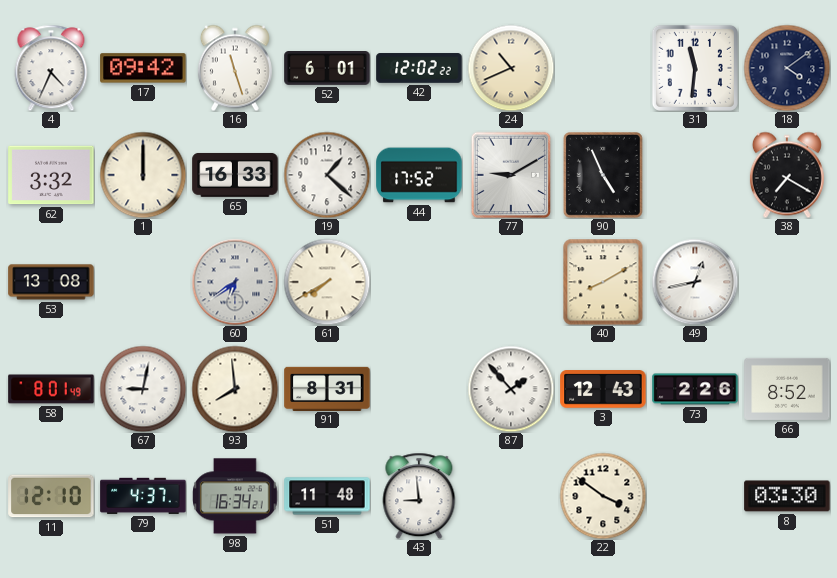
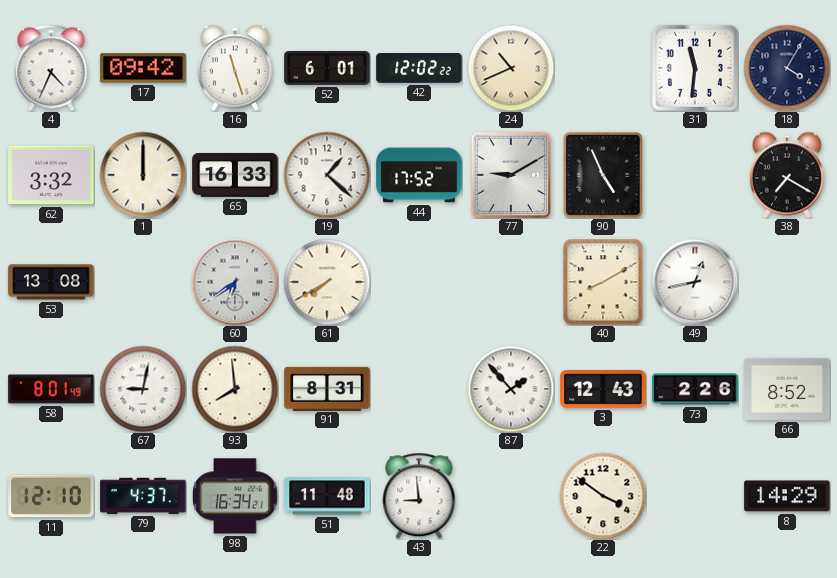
18: 4:09 -> 4:05 (787, 68)
8: 03:30 -> 14:29 (787, 496)
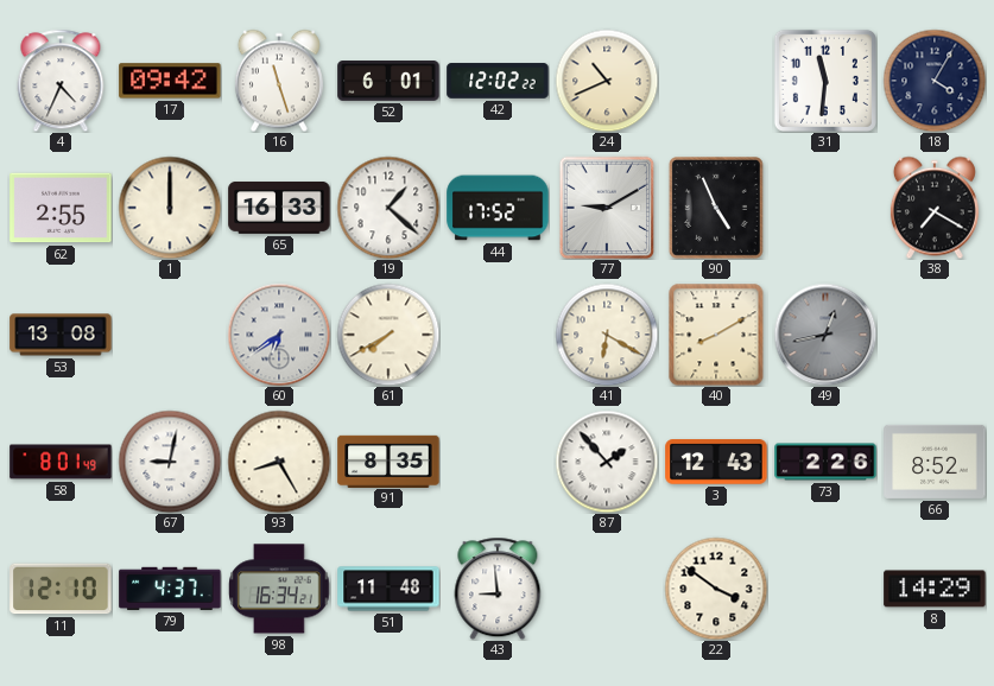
62: 3:32 -> 2:55 (61, 208)
41: none -> 6:20 (607, 335)
49 dial: white -> grey (825, 335)
93: 7:59 -> 8:25 (279, 462)
91: 8:31 -> 8:35 (388, 460)
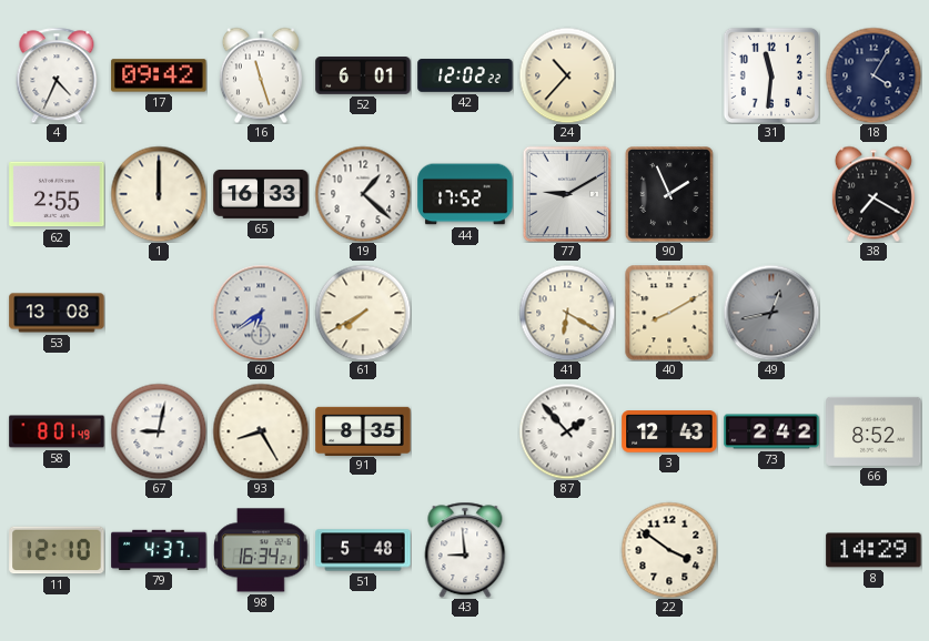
24: 10:41 -> 10:37 (567, 75)
90: 4:56 -> 1:56 (669, 195)
73: 2:26 -> 2:42 (771, 431)
51: 11:48 -> 5:48 (363, 550)
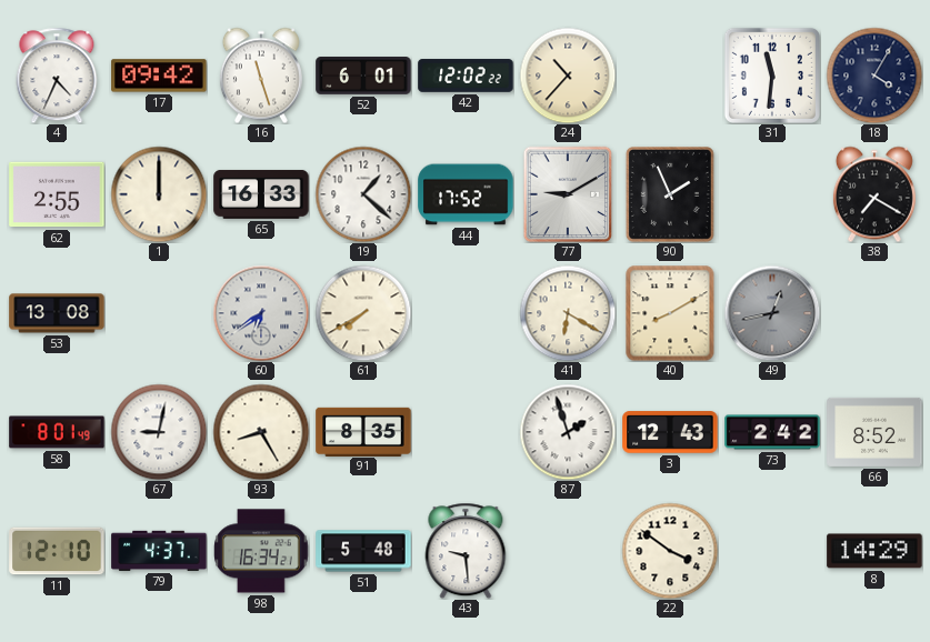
87: 1:53 -> 1:57 (568, 432)
43: 8:59 -> 9:29 (466, 551)
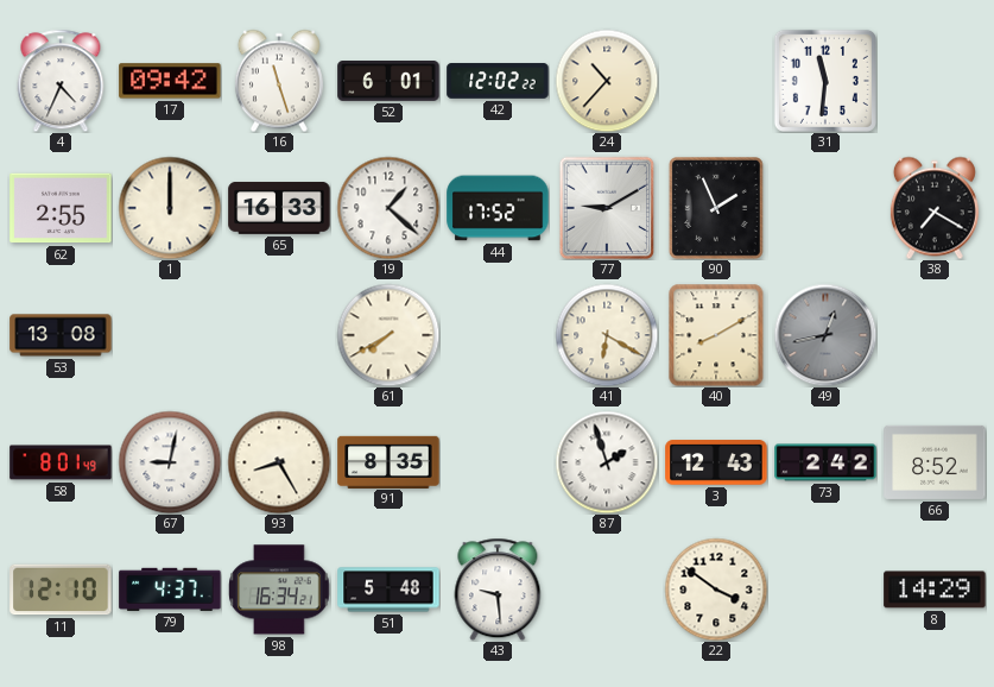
18: 4:05 -> none (874, 76)
60: 6:39 -> none (261, 313)
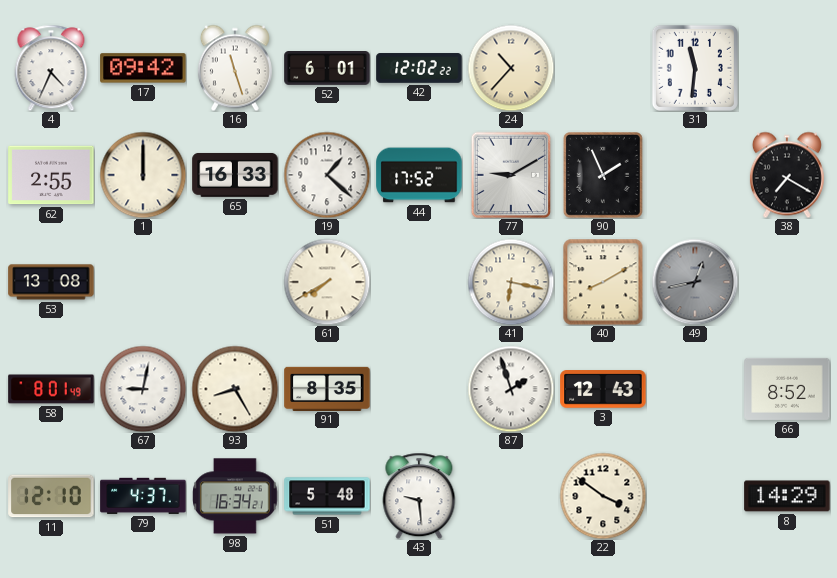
41: 6:20 -> 6:17 (511, 282)
73: 2:42 -> none (825, 462)
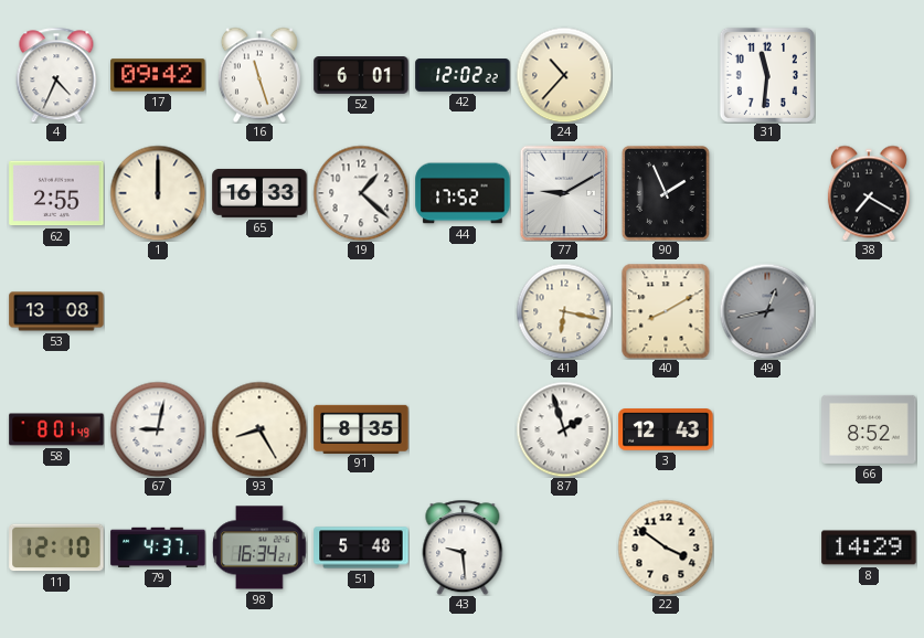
61: 7:40 -> none (327, 282)
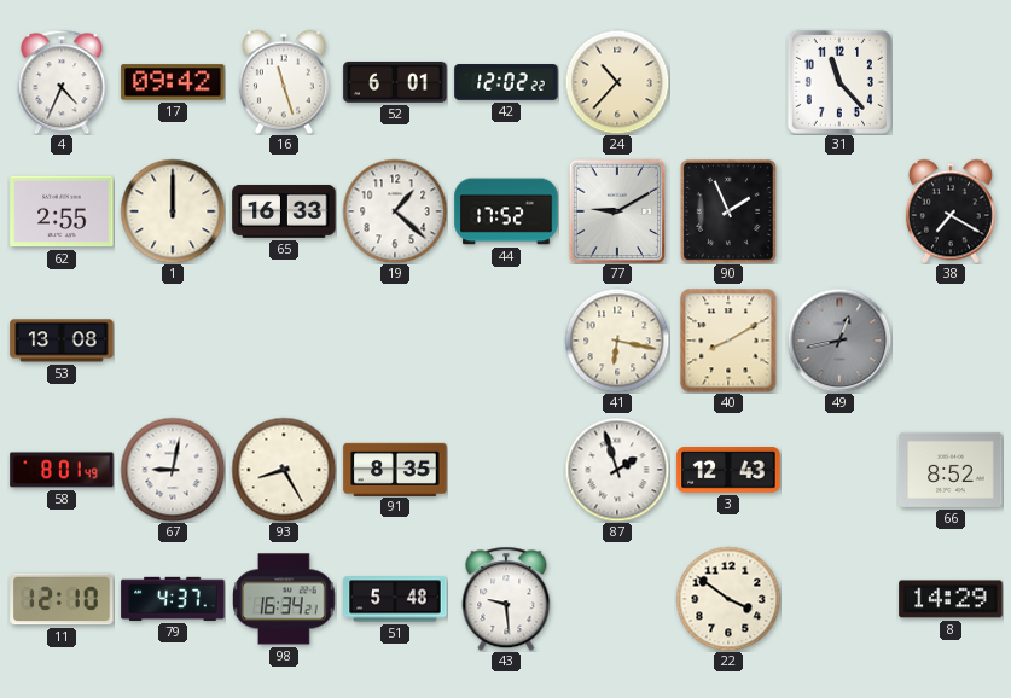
31: 11:31 -> 11:23 (839, 82)
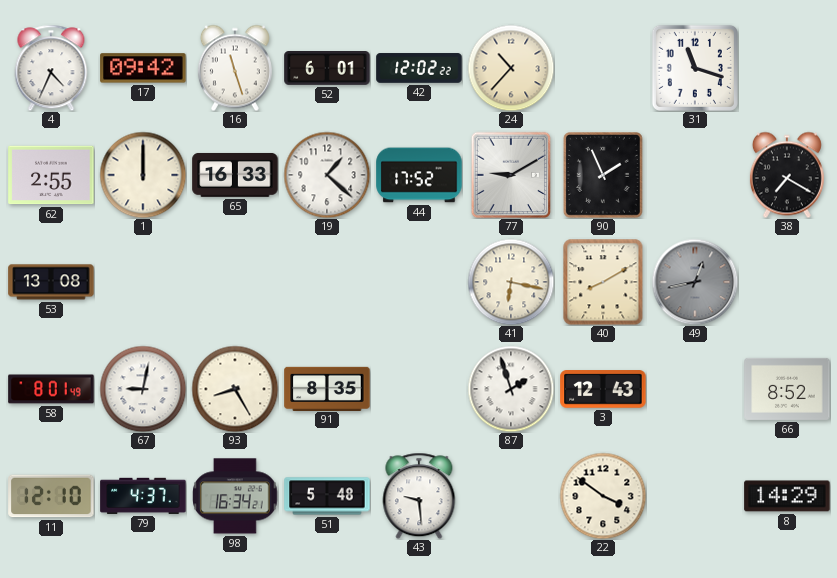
31: 11:23 -> 11:18 (695, 68)
